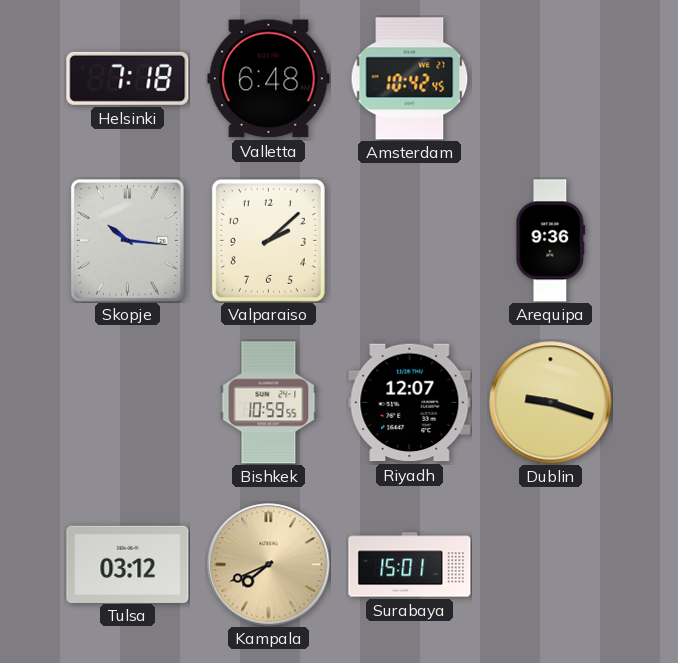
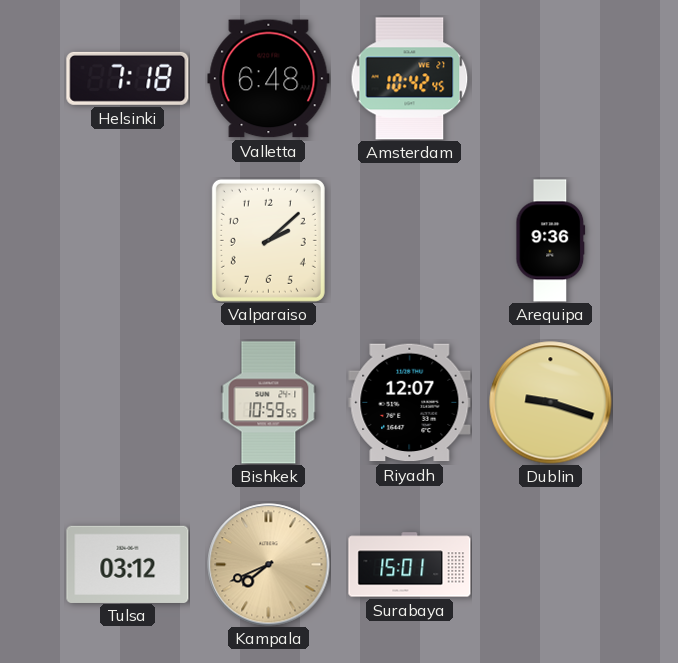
Skopje: 10:16 -> none (127, 240)
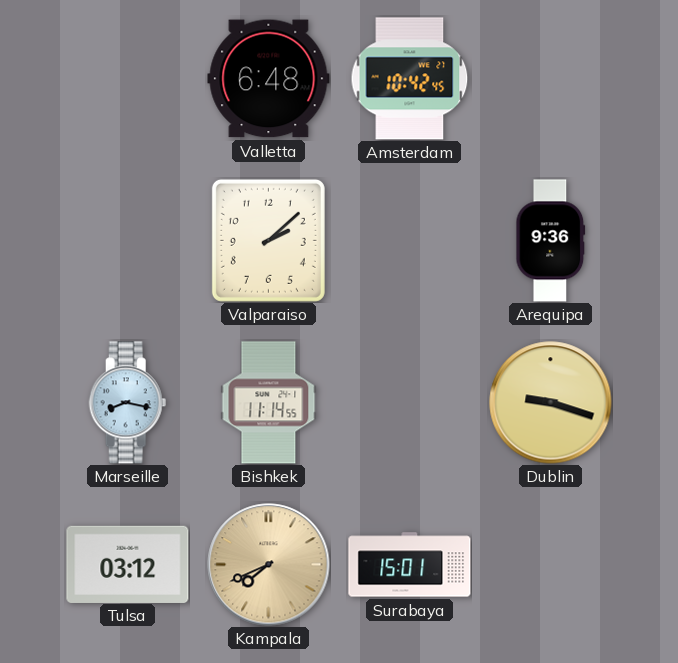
Helsinki: 7:18 -> none (128, 78)
Marseille: none -> 8:17 (128, 403)
Bishkek: 10:59 -> 11:14 (269, 403)
Riyadh: 12:07 -> none (410, 403)
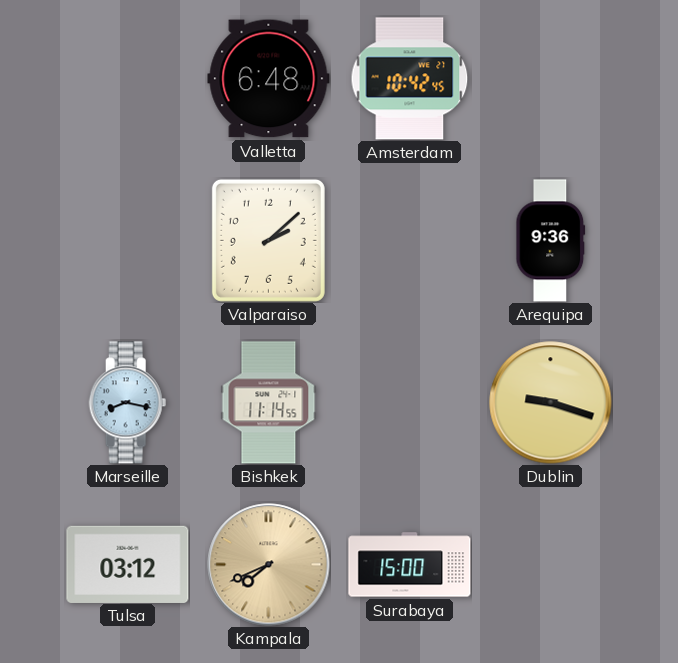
Surabaya: 15:01 -> 15:00 (410, 565)
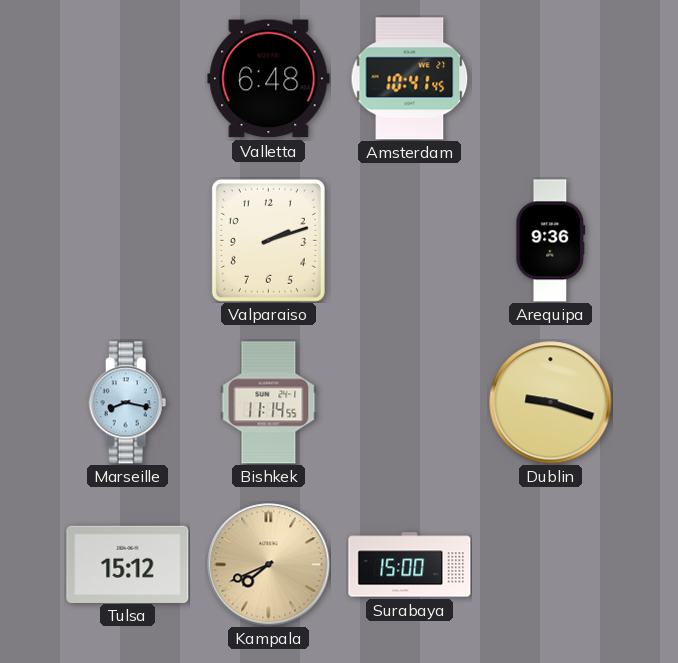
Amsterdam: 10:42 -> 10:41 (410, 79)
Valparaiso: 2:08 -> 2:12 (268, 240)
Tulsa: 03:12 -> 15:12 (128, 564)
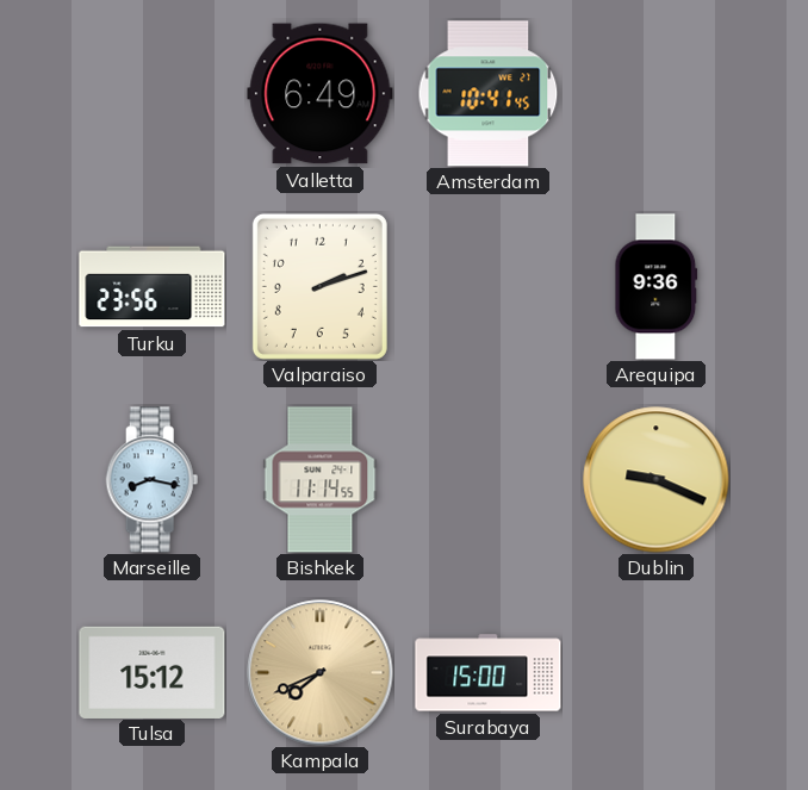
Valletta: 6:48 -> 6:49 (321, 94)
Turku: none -> 23:56 (153, 287)
Dublin: 9:18 -> 9:19 (657, 480)
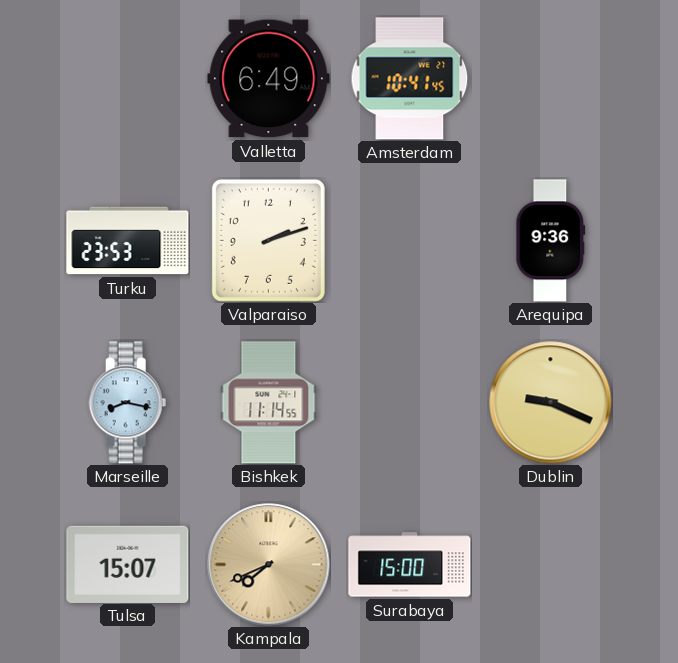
Turku: 23:56 -> 23:53 (128, 241)
Tulsa: 15:12 -> 15:07 (128, 564)
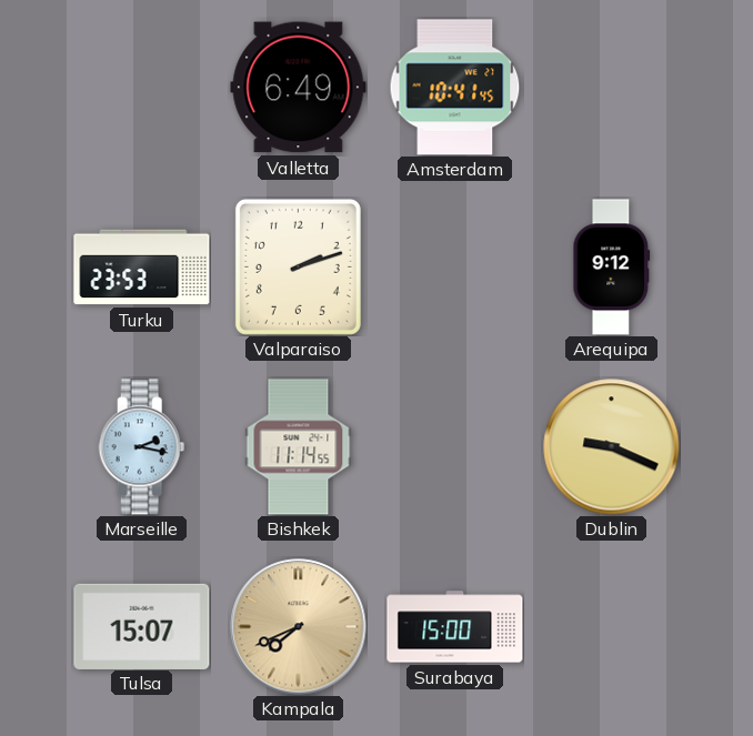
Arequipa: 9:36 -> 9:12 (612, 268)
Marseille: 8:17 -> 2:17 (142, 447)
